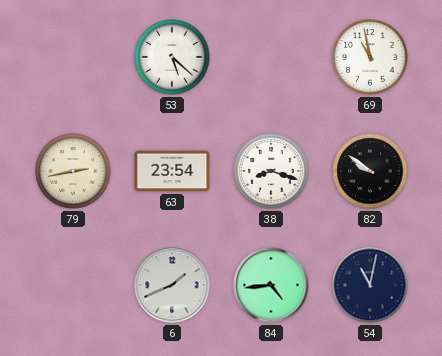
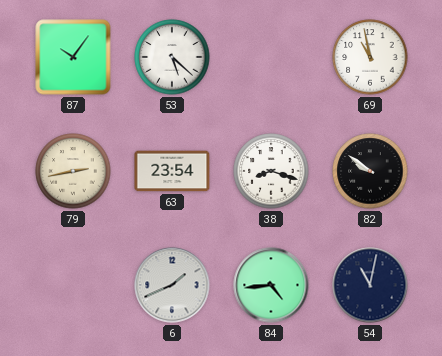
87: none -> 10:06 (73, 57)
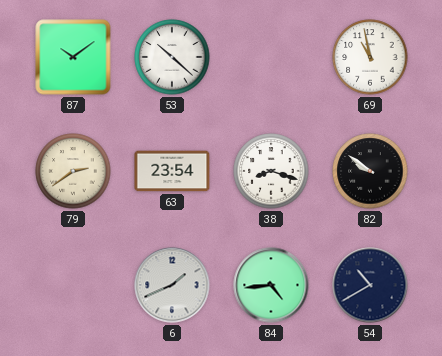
87: 10:06 -> 10:09 (73, 57)
53: 5:22 -> 10:22 (172, 57)
79: 2:43 -> 2:39 (73, 171)
54: 11:02 -> 10:40 (370, 285)
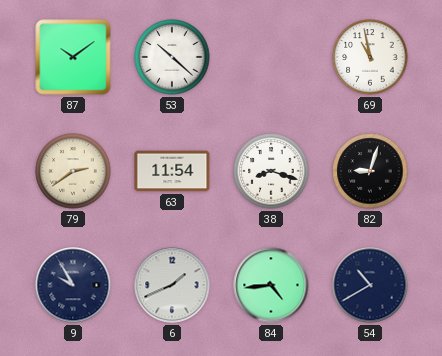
63: 23:54 -> 11:54 (172, 171)
82: 9:51 -> 9:03 (370, 171)
9: none -> 9:55 (73, 285)
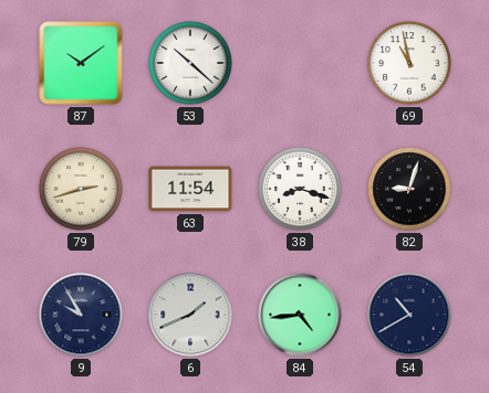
79: 2:39 -> 2:42 (81, 189)
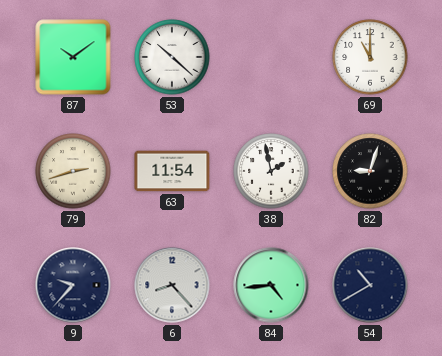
69: 10:58 -> 11:00 (370, 57)
38: 8:18 -> 1:58 (271, 171)
9: 9:55 -> 9:37 (73, 285)
6: 1:41 -> 8:23 (172, 285)
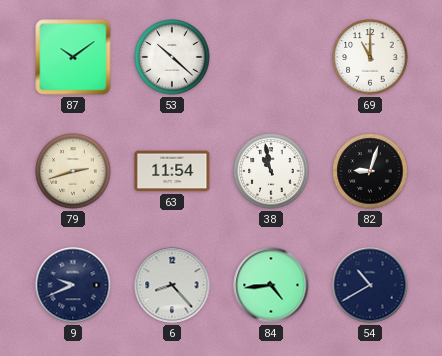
38: 1:58 -> 10:58 (271, 171)
9: 9:37 -> 9:41 (73, 285)
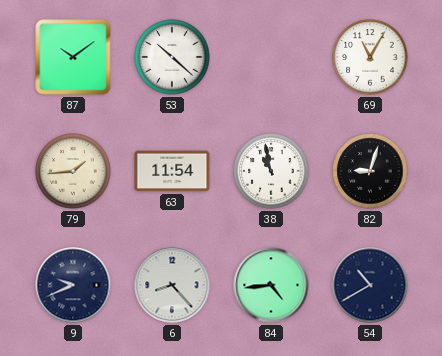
69: 11:00 -> 11:05 (370, 57)
79: 2:42 -> 1:44 (73, 171)
